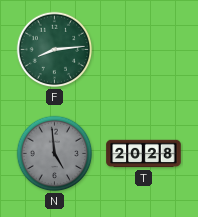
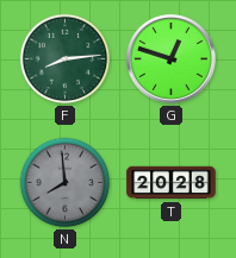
G: none -> 12:48 (170, 58)
N: 4:59 -> 7:59 (66, 183)
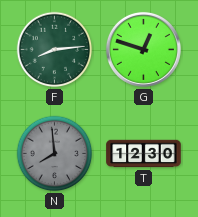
T: 20:28 -> 12:30 (144, 154)
